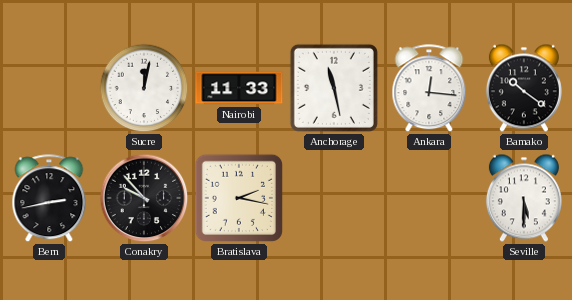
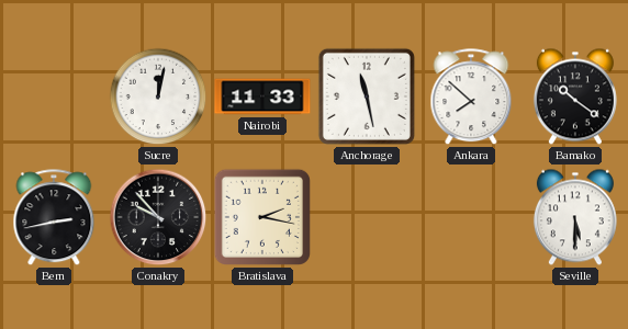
Ankara: 12:16 -> 7:52 (471, 98)
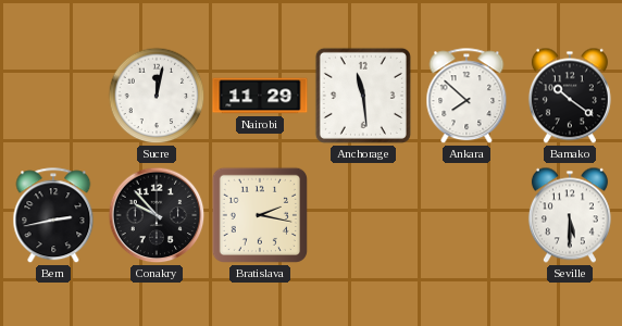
Nairobi: 11:33 -> 11:29 (260, 96)
Anchorage: 11:28 -> 11:29 (363, 96)
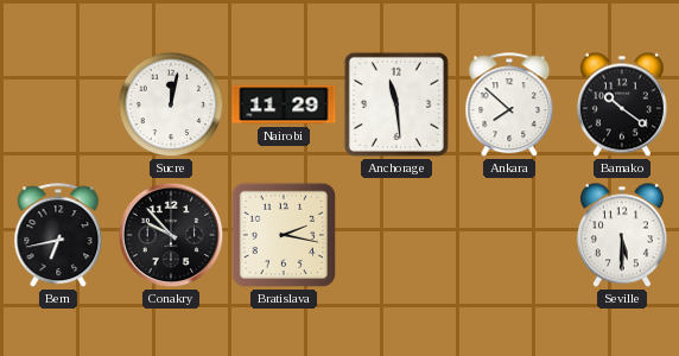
Bern: 2:43 -> 6:43 (58, 236)
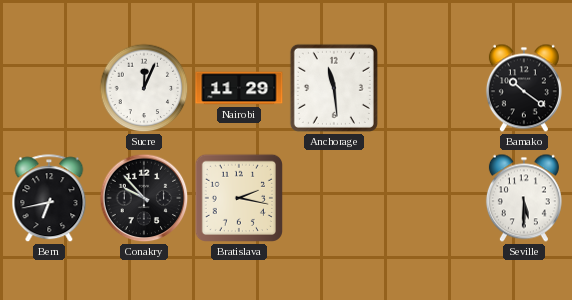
Sucre: 12:02 -> 12:04 (144, 88)
Ankara: 7:52 -> none (509, 106)
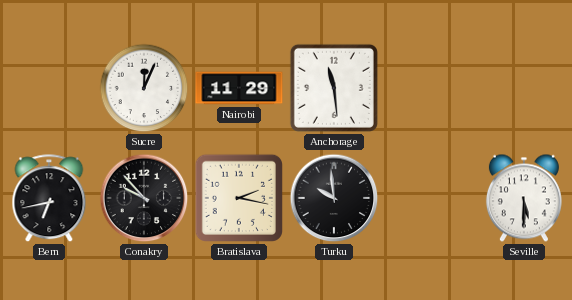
Bamako: 10:21 -> none (524, 88)
Turku: none -> 9:59 (334, 198)
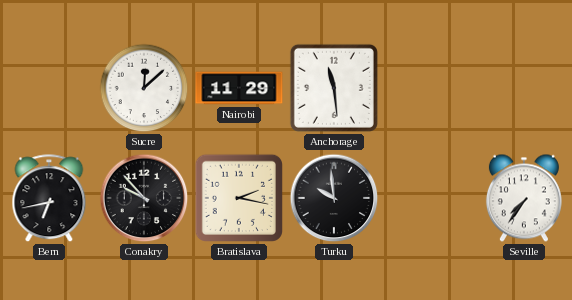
Sucre: 12:04 -> 12:08 (144, 88)
Seville: 5:30 -> 7:36 (524, 198)
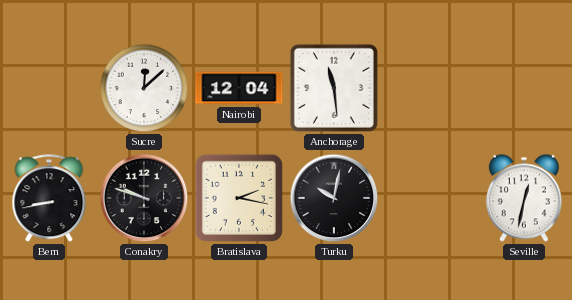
Nairobi: 11:29 -> 12:04 (239, 88)
Bern: 6:43 -> 8:43 (49, 199)
Conakry: 9:53 -> 9:48 (144, 198)
Turku: 9:59 -> 10:02 (334, 198)
Seville: 7:36 -> 12:32 (524, 198)
